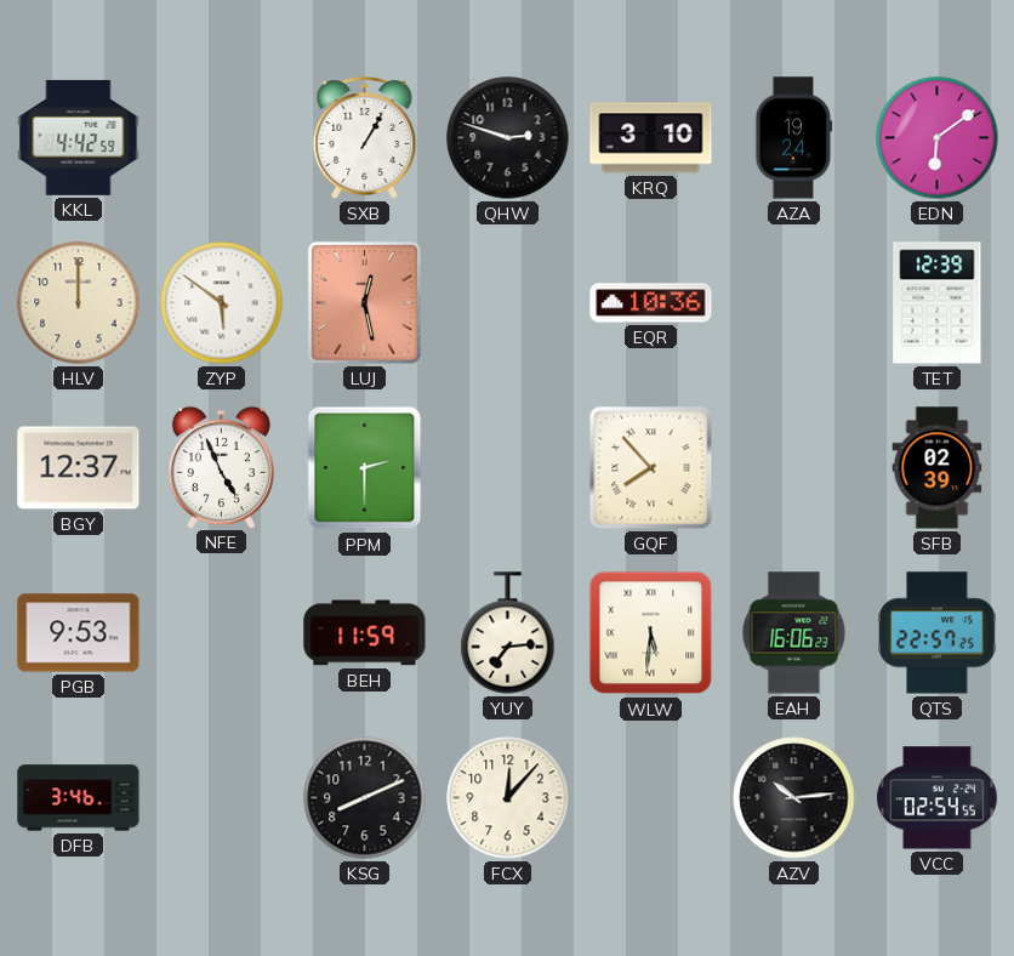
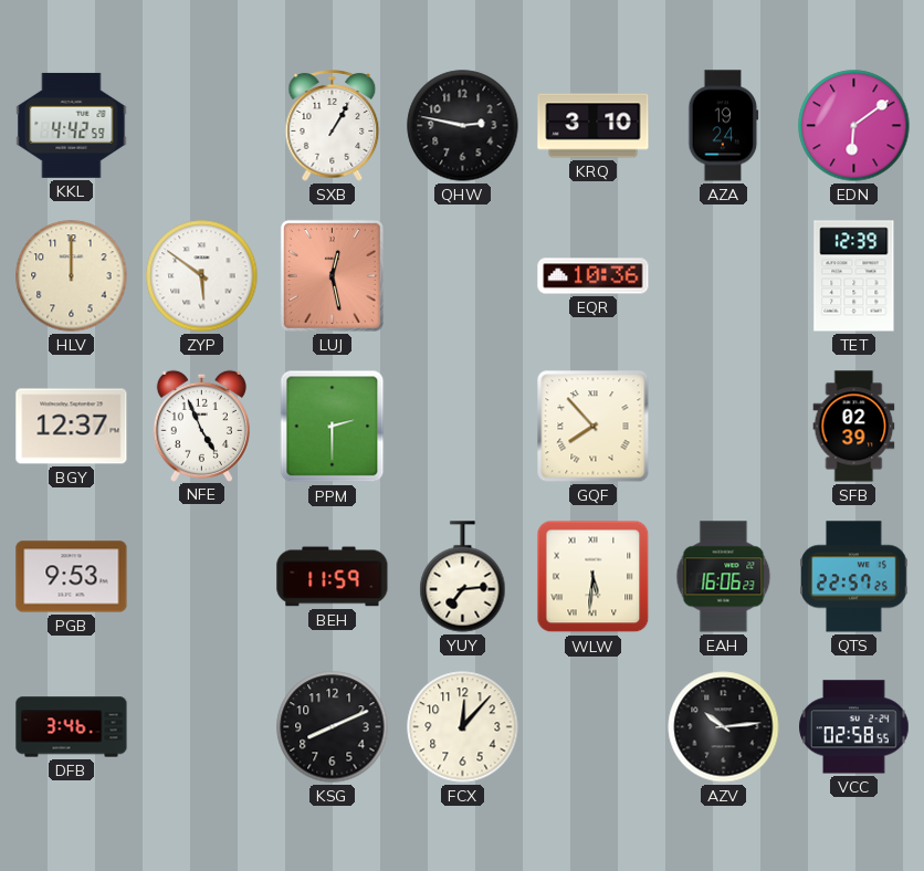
QHW: 2:48 -> 2:47 (463, 126)
VCC: 02:54 -> 02:58 (854, 727)
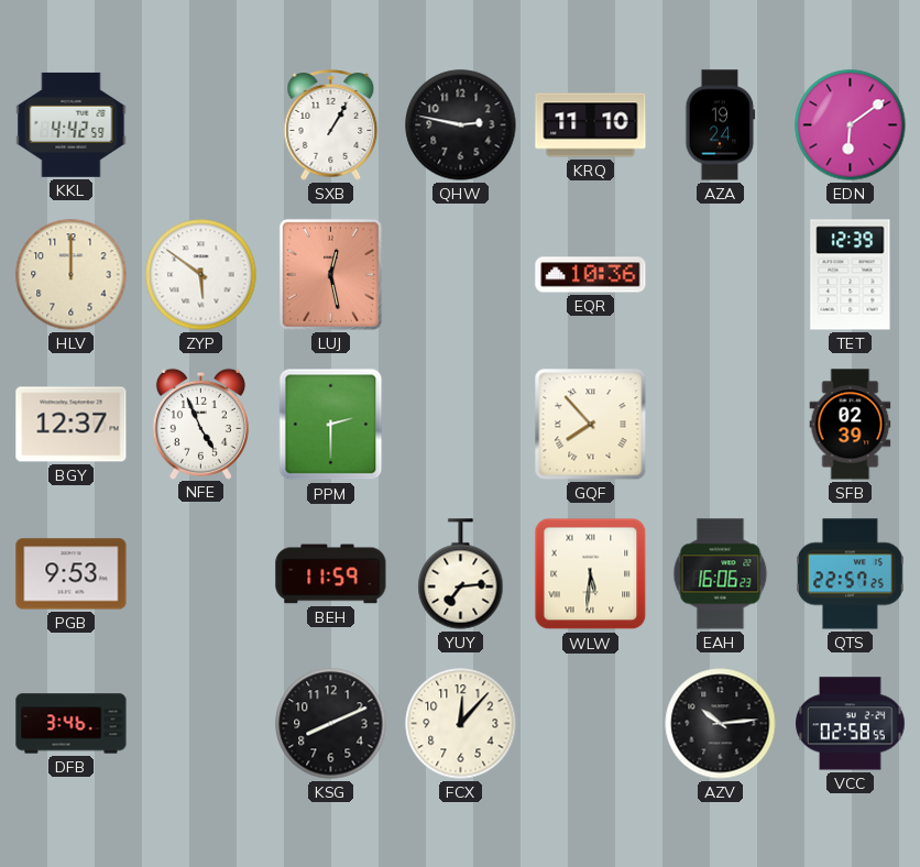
KRQ: 3:10 -> 11:10 (591, 125)
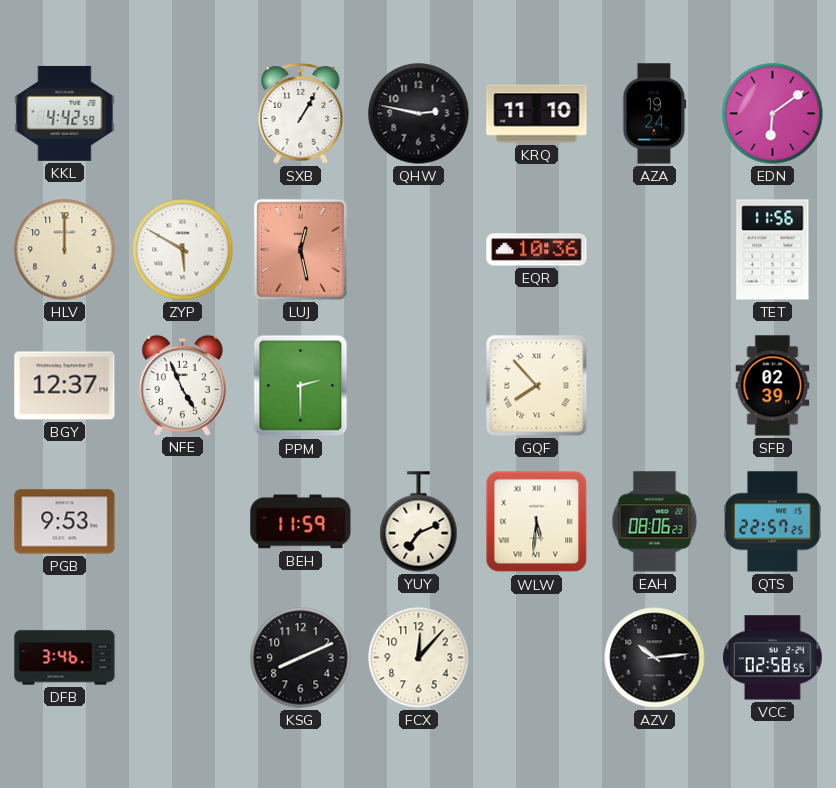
ZYP: 5:51 -> 5:50 (183, 250)
TET: 12:39 -> 11:56 (773, 250)
YUY: 7:14 -> 7:11 (419, 522)
EAH: 16:06 -> 08:06 (655, 522)
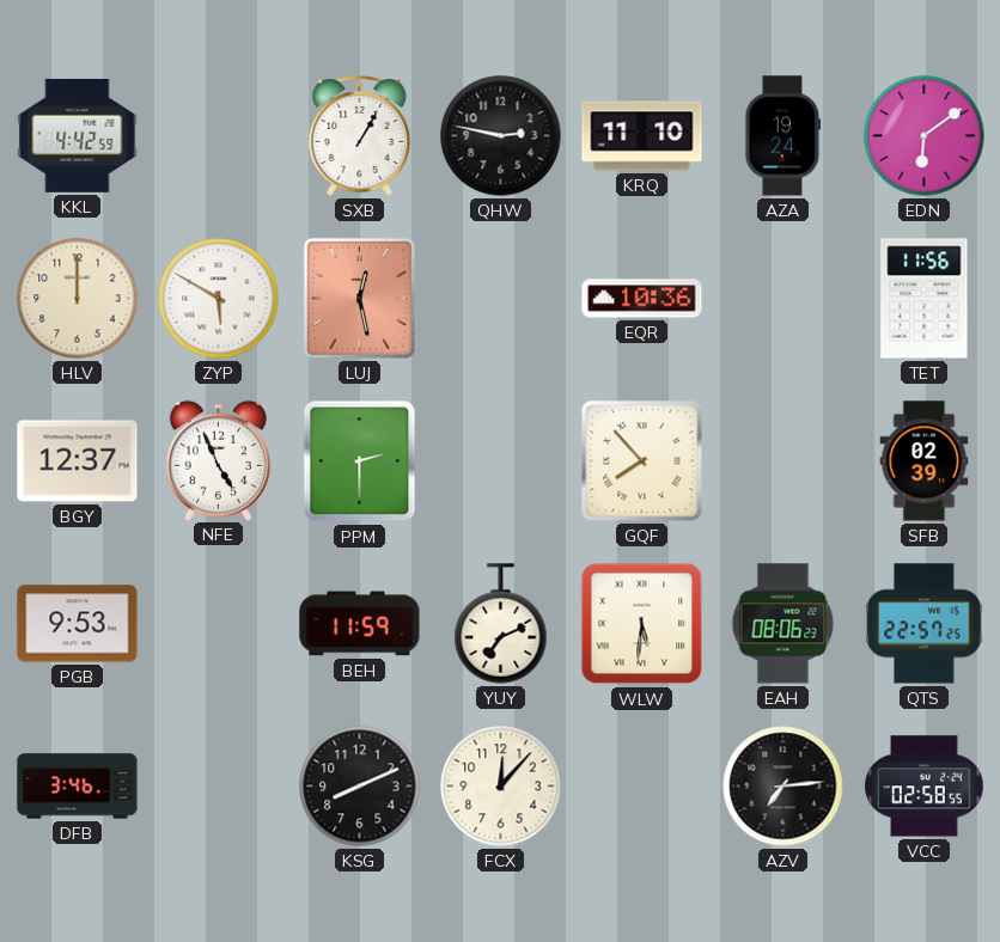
AZV: 10:14 -> 7:14 (783, 787)
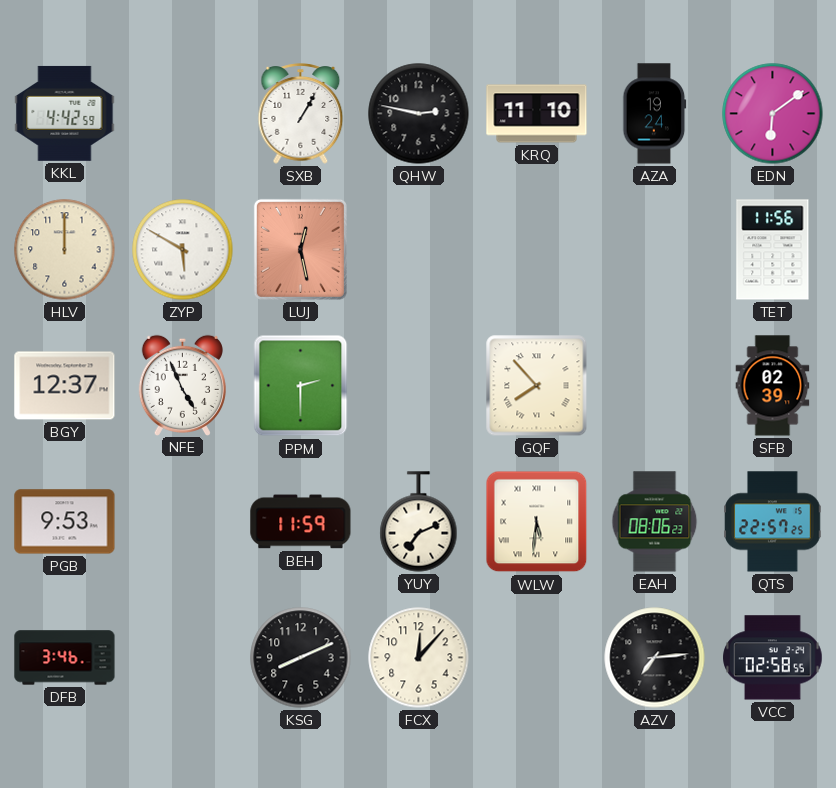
EQR: 10:36 -> none (642, 299)
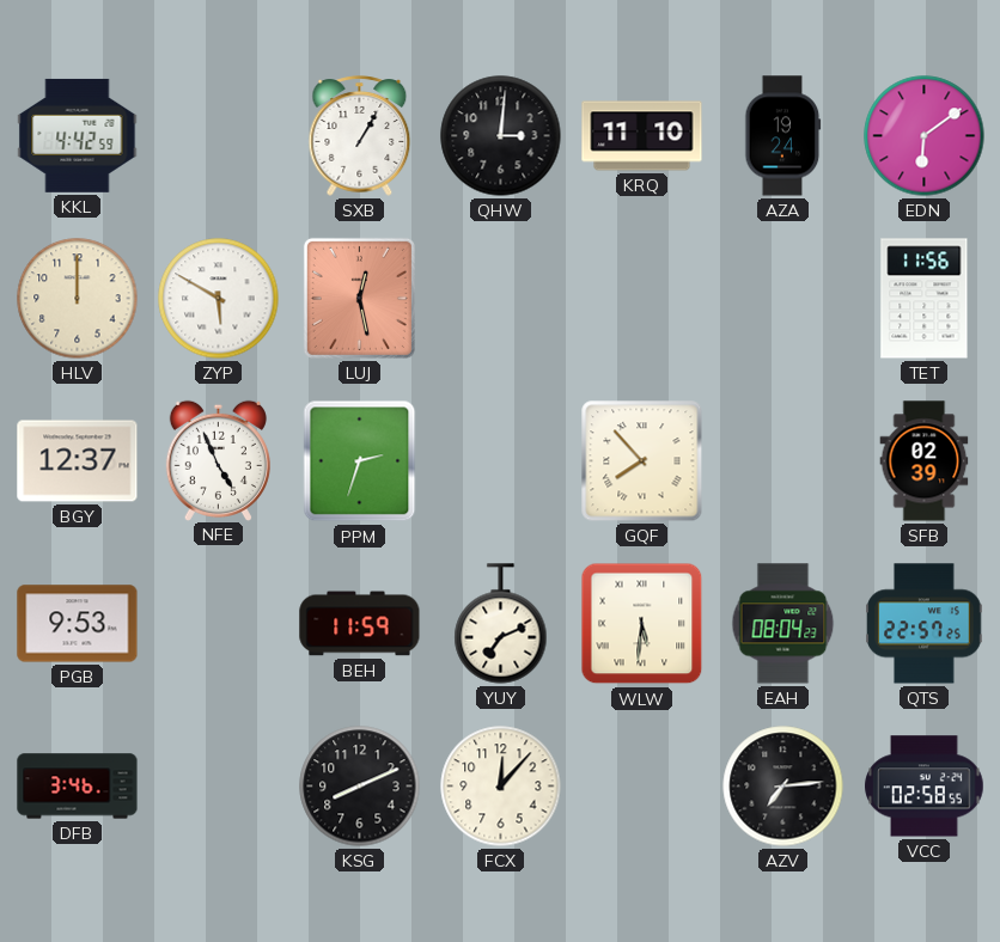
QHW: 2:47 -> 3:01 (501, 136)
PPM: 2:30 -> 2:33 (360, 461)
EAH: 08:06 -> 08:04 (783, 624)
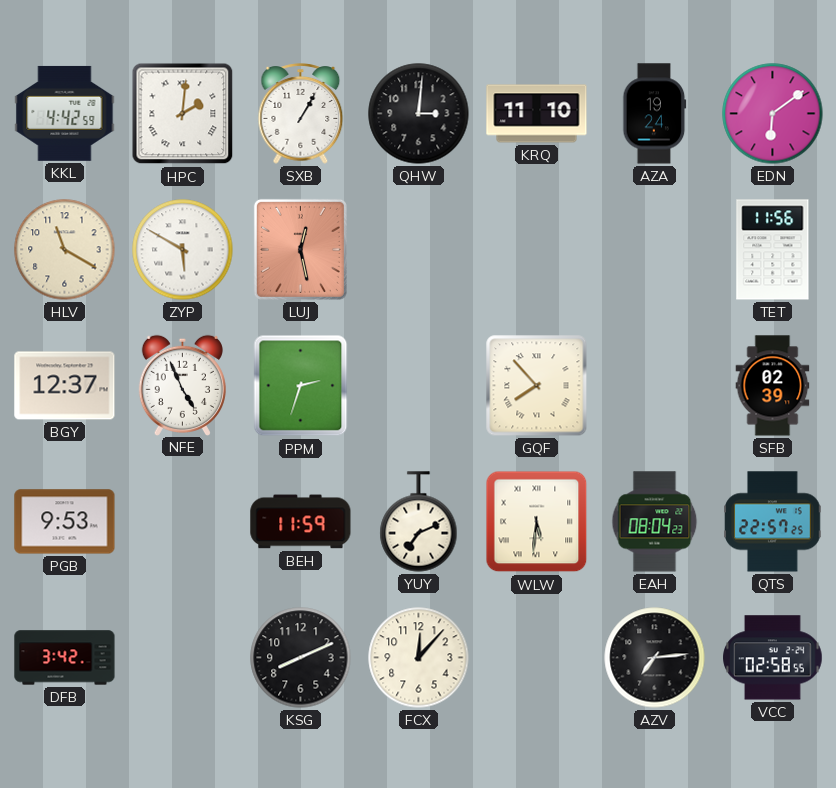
HPC: none -> 2:01 (183, 114)
HLV: 12:00 -> 11:20 (65, 250)
DFB: 3:46 -> 3:42 (65, 658)
